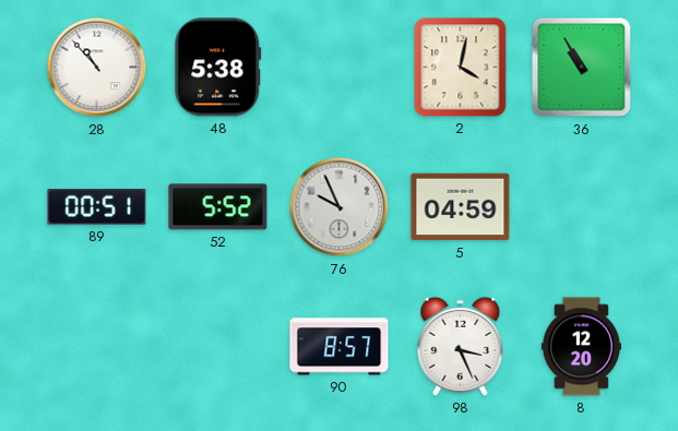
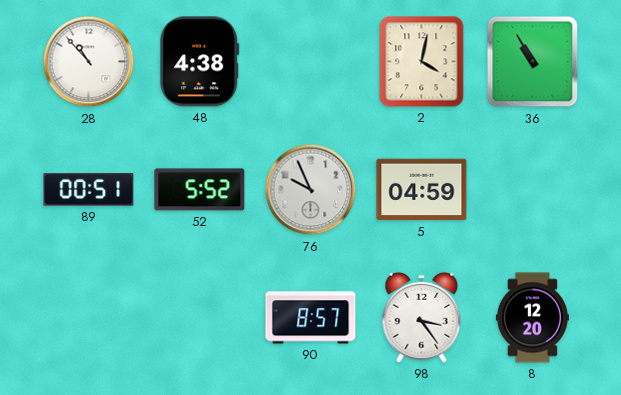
48: 5:38 -> 4:38 (200, 62)
98: 3:26 -> 3:24 (422, 317)
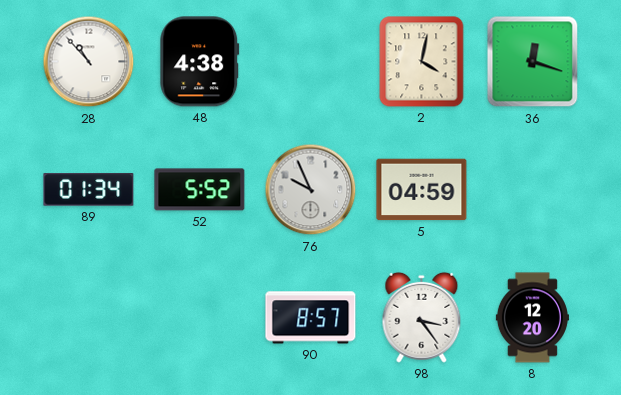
36: 10:55 -> 12:18 (533, 62)
89: 00:51 -> 01:34 (89, 190)
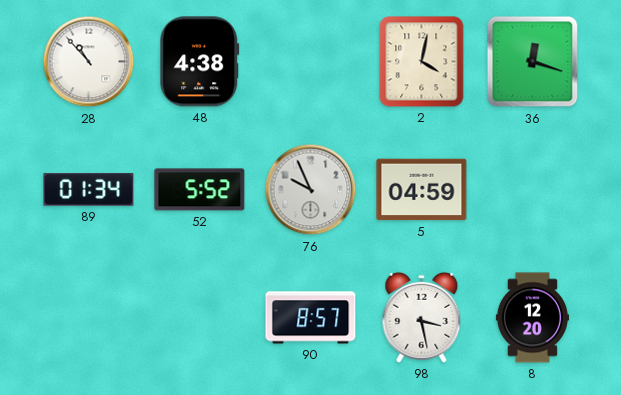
98: 3:24 -> 3:28 (422, 317)
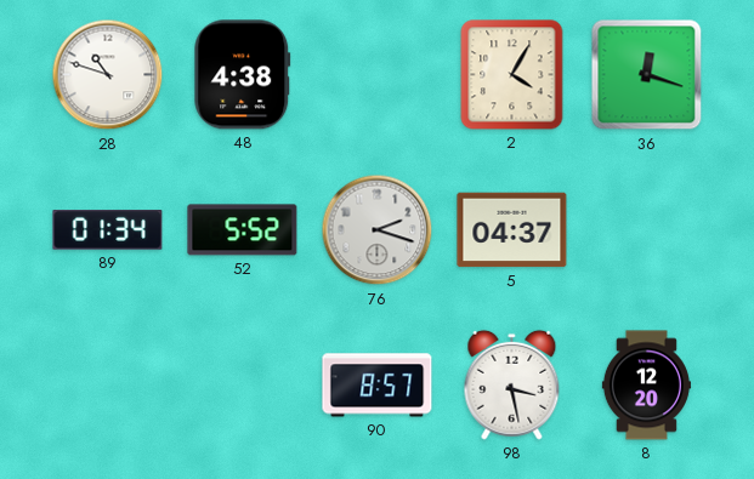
28: 10:53 -> 10:48 (108, 75)
2: 4:02 -> 4:05 (512, 75)
76: 9:56 -> 2:18 (378, 230)
5: 04:59 -> 04:37 (512, 230)
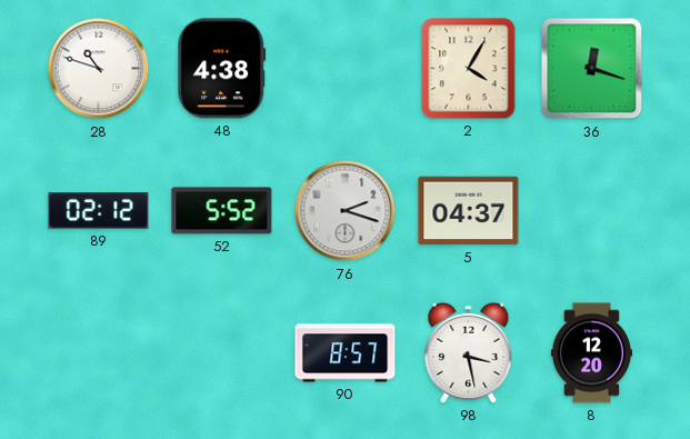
89: 01:34 -> 02:12 (99, 211)
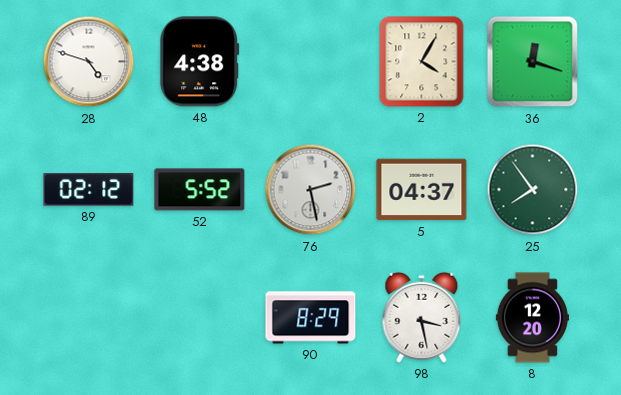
28: 10:48 -> 4:48 (89, 62)
76: 2:18 -> 2:28 (311, 190)
25: none -> 7:54 (533, 190)
90: 8:57 -> 8:29 (311, 318)
